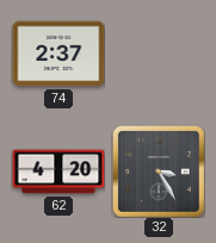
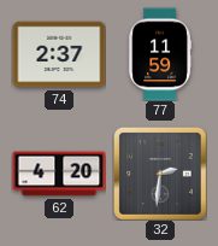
77: none -> 11:59 (159, 54)
32: 3:25 -> 2:31 (160, 174)
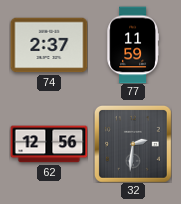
62: 4:20 -> 12:56 (49, 144)
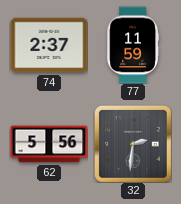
62: 12:56 -> 5:56 (49, 144)
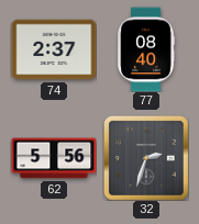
77: 11:59 -> 08:40 (145, 49)
32: 2:31 -> 2:33 (146, 158)
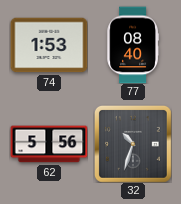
74: 2:37 -> 1:53 (49, 45)
32: 2:33 -> 10:33 (133, 144)
